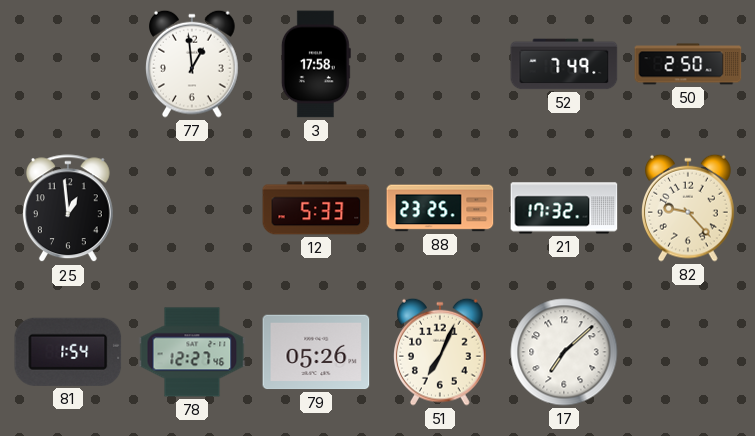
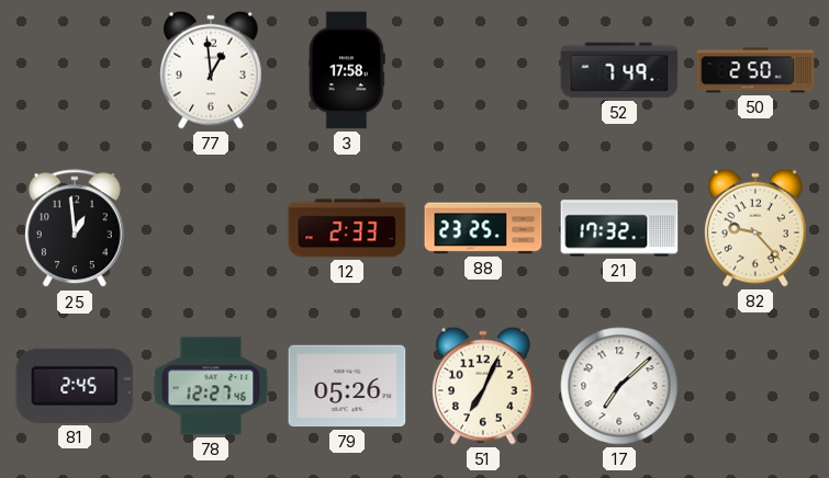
12: 5:33 -> 2:33 (347, 228)
81: 1:54 -> 2:45 (75, 386)
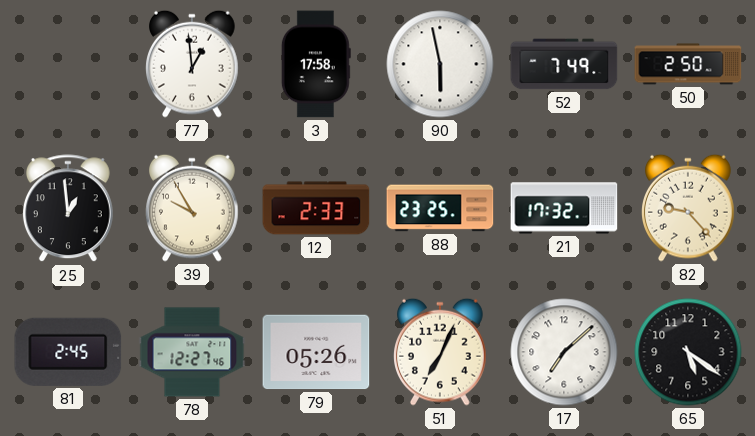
90: none -> 5:58 (440, 64)
39: none -> 9:55 (193, 208)
65: none -> 5:21 (688, 352)
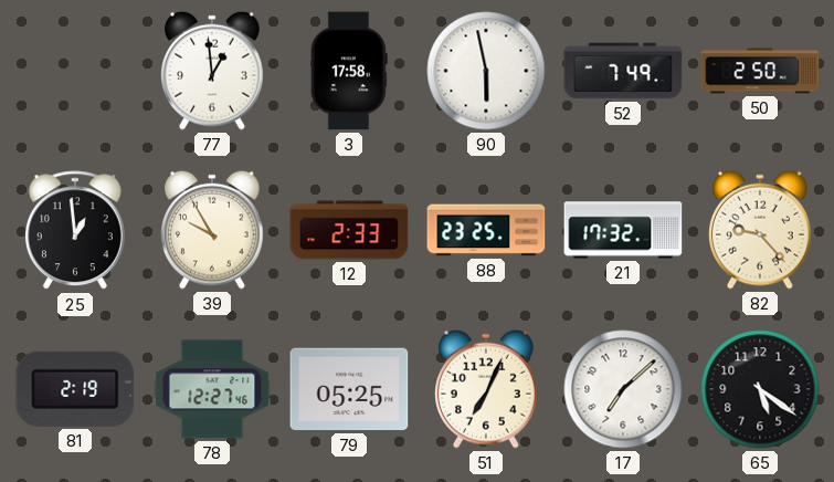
81: 2:45 -> 2:19 (75, 389)
79: 05:26 -> 05:25 (349, 389)
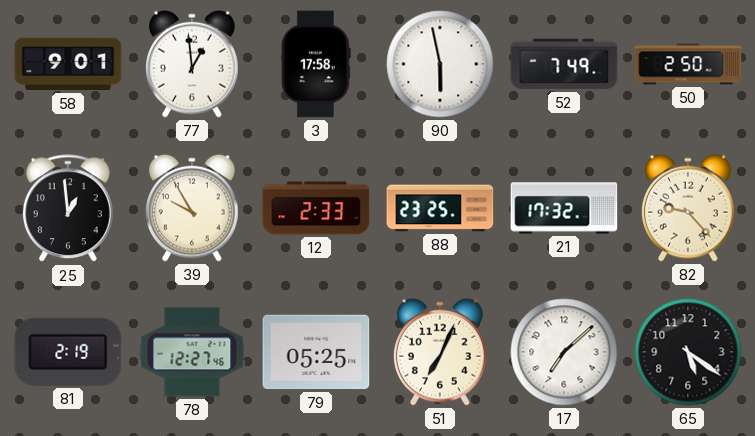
58: none -> 9:01 (68, 64)
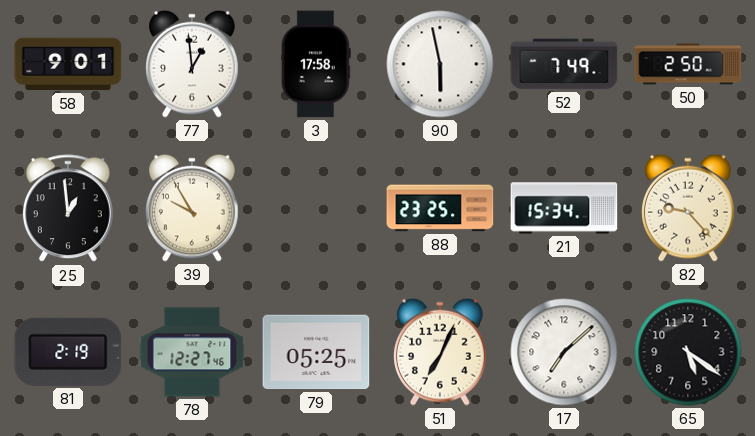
12: 2:33 -> none (316, 208)
21: 17:32 -> 15:34 (564, 208)
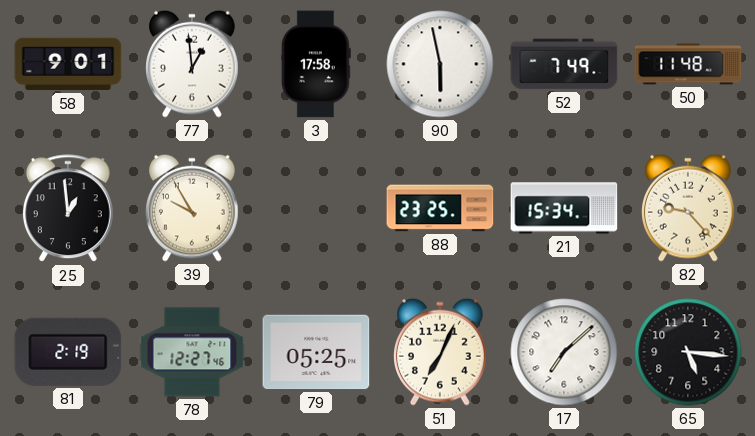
50: 2:50 -> 11:48 (688, 64)
65: 5:21 -> 5:16 (688, 352)
